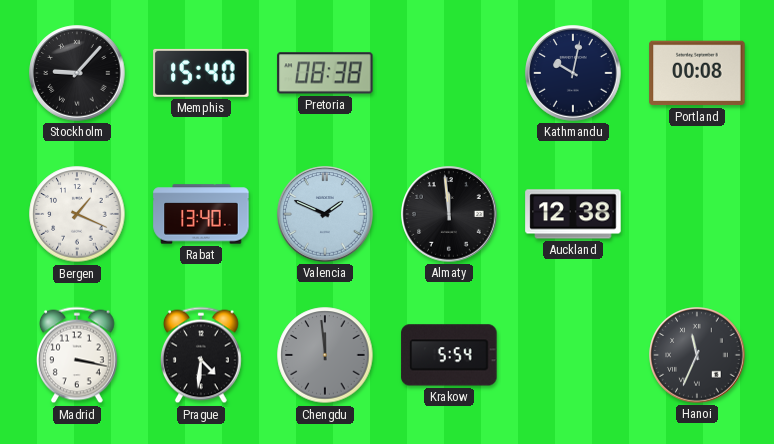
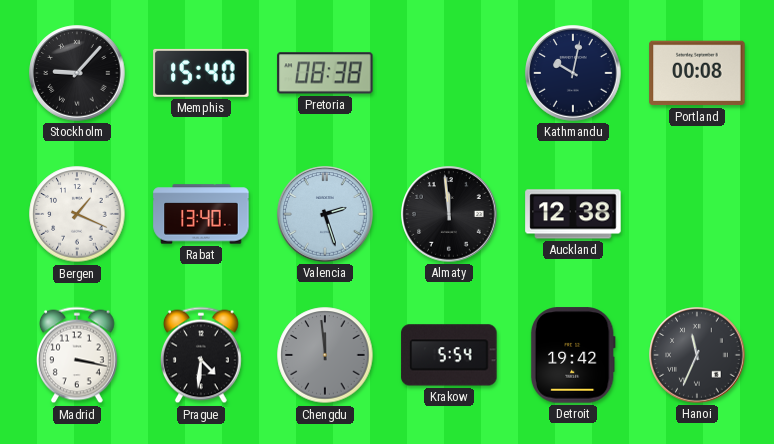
Valencia: 1:49 -> 2:27 (325, 214)
Detroit: none -> 19:42 (573, 355)
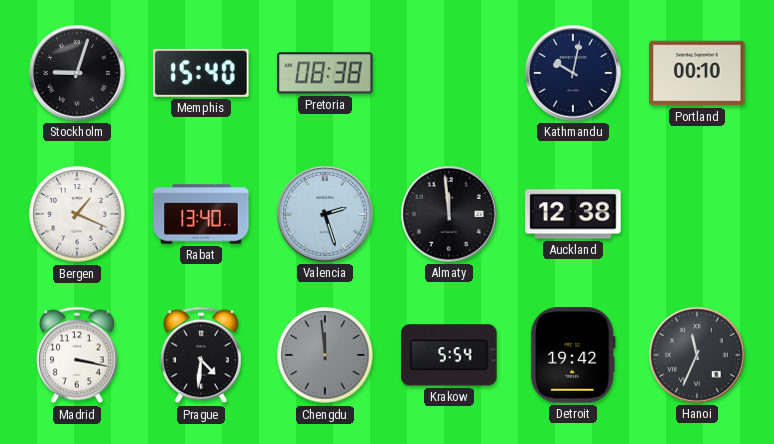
Stockholm: 9:07 -> 9:03 (77, 73)
Portland: 00:08 -> 00:10 (697, 73)
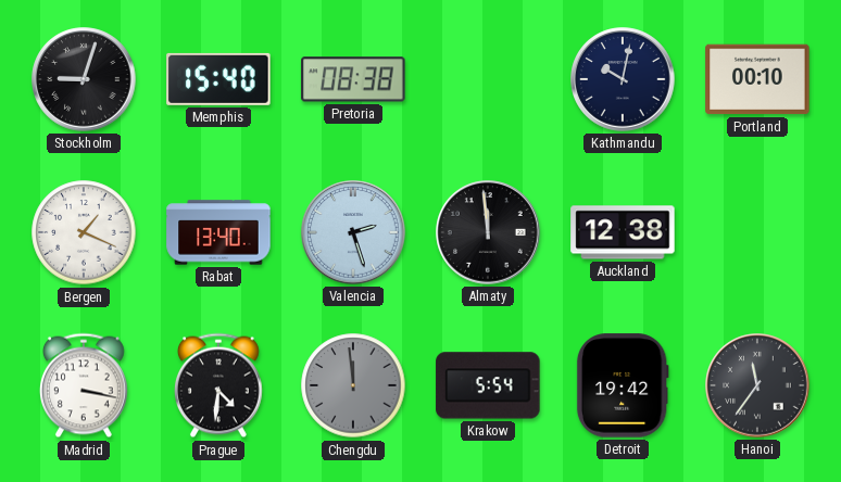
Hanoi: 11:34 -> 11:36 (757, 385)
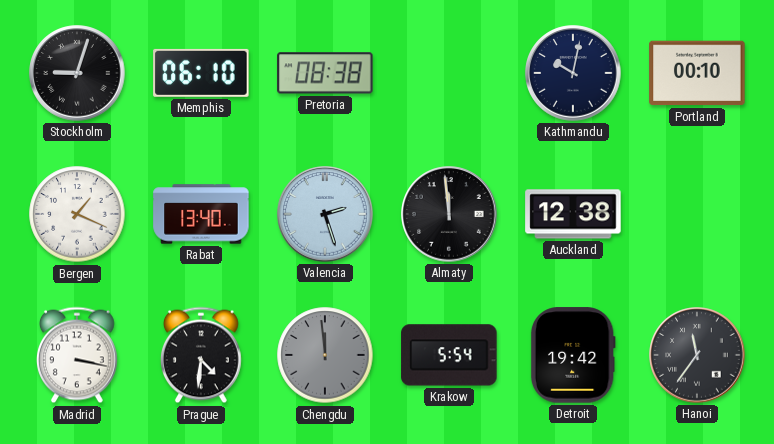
Memphis: 15:40 -> 06:10 (201, 73)
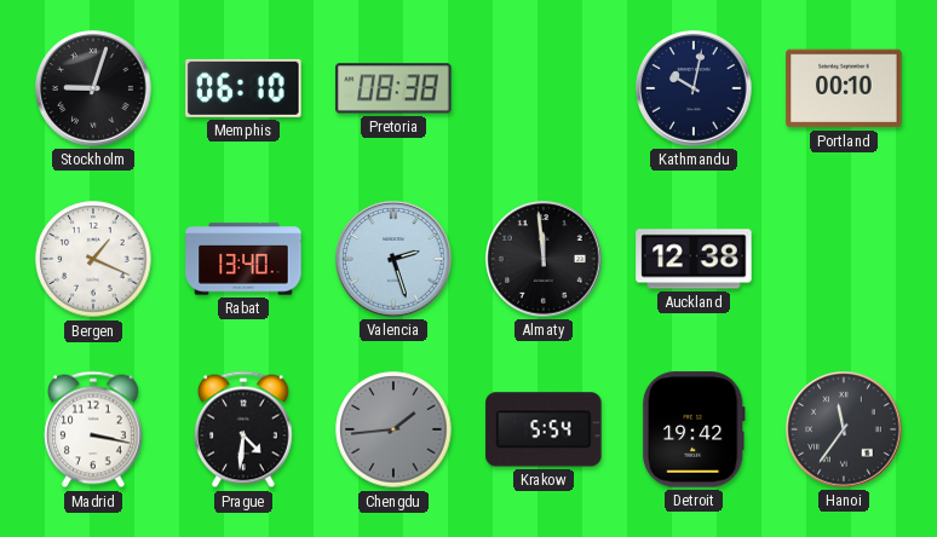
Chengdu: 11:59 -> 1:44 (393, 429)
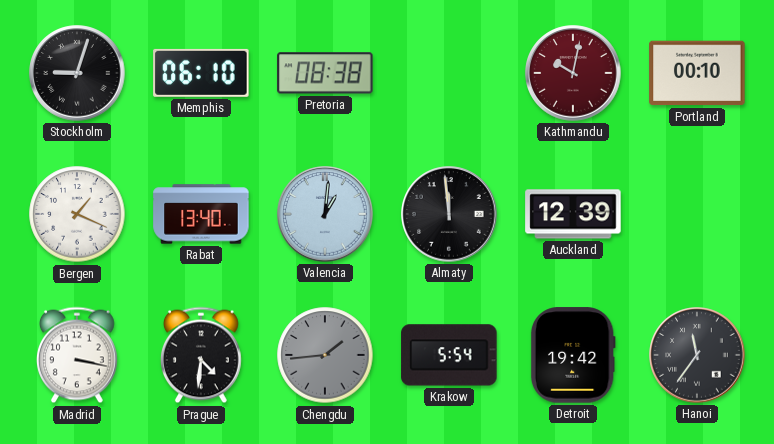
Kathmandu dial: navy -> burgundy (573, 73)
Valencia: 2:27 -> 1:01 (325, 214)
Auckland: 12:38 -> 12:39 (573, 214)
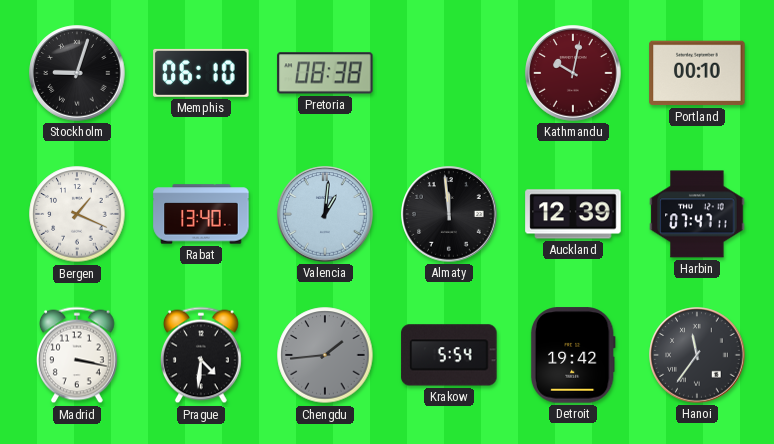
Harbin: none -> 07:47 (697, 214)
